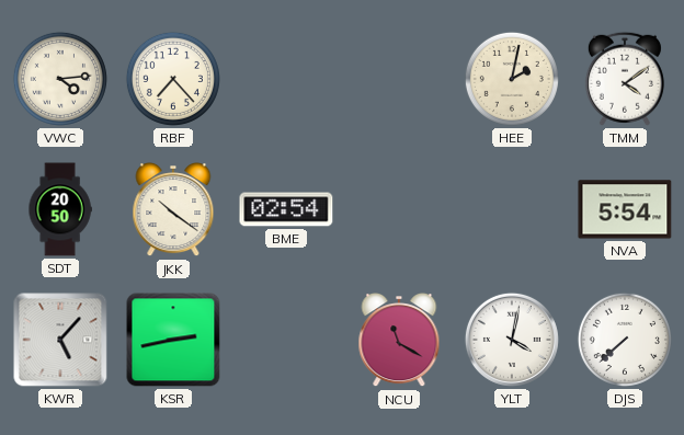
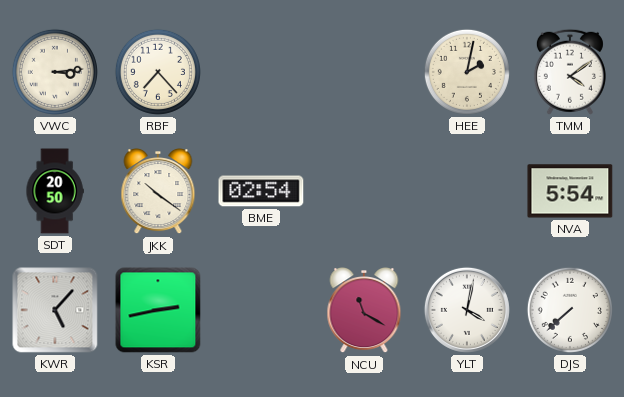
VWC: 4:14 -> 3:14 (55, 72)
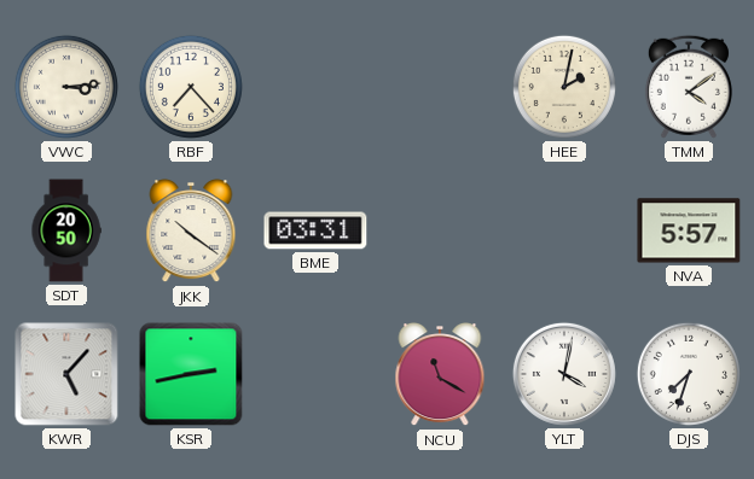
BME: 02:54 -> 03:31 (315, 230)
NVA: 5:54 -> 5:57 (689, 230)
DJS: 7:38 -> 7:33 (689, 374)
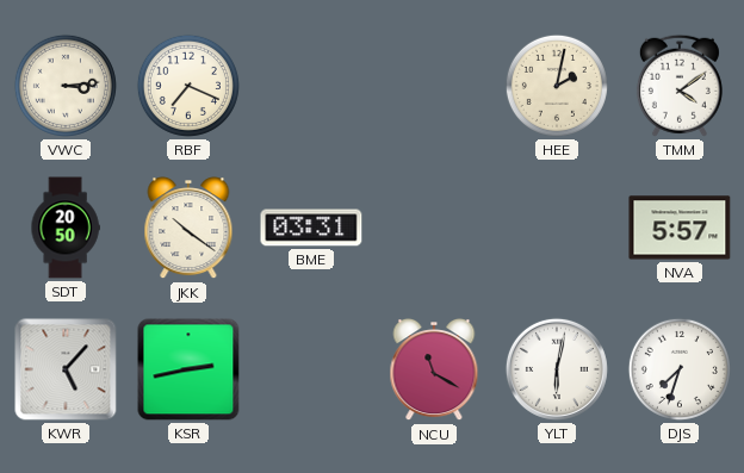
RBF: 7:23 -> 7:19 (188, 86)
YLT: 4:02 -> 6:02 (557, 369)
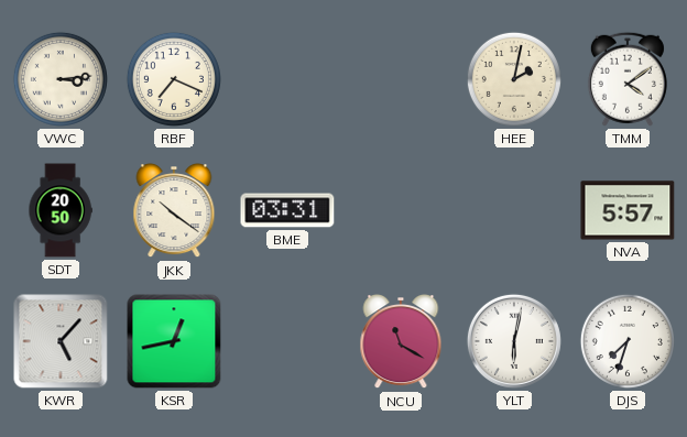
KSR: 2:43 -> 12:43 (174, 341)
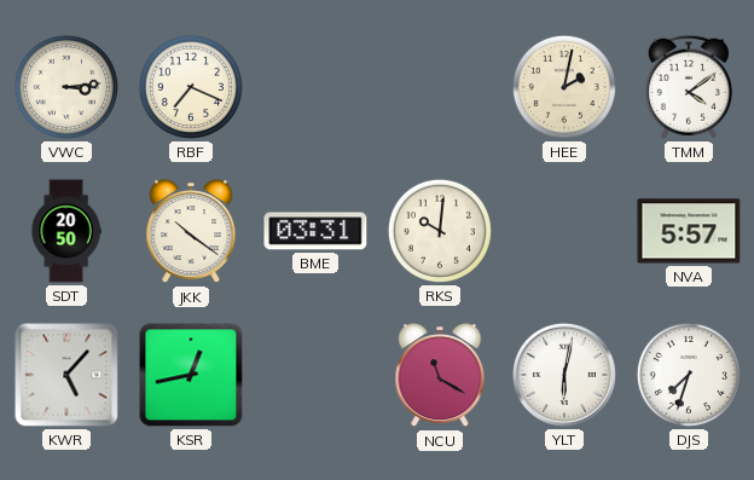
RKS: none -> 10:01 (440, 231)
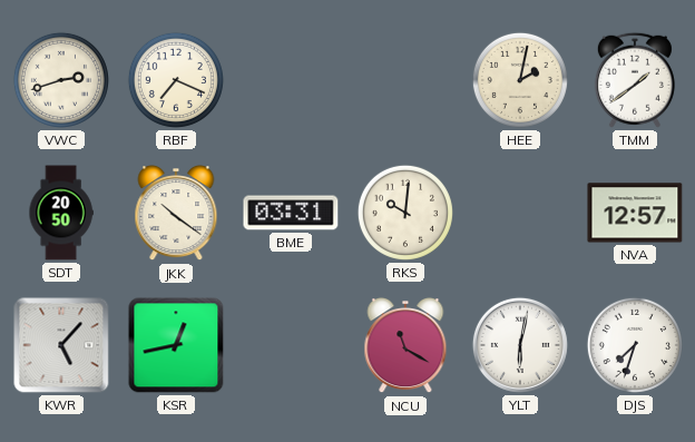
VWC: 3:14 -> 2:42 (61, 80)
TMM: 4:09 -> 1:39 (635, 80)
NVA: 5:57 -> 12:57 (635, 213)
